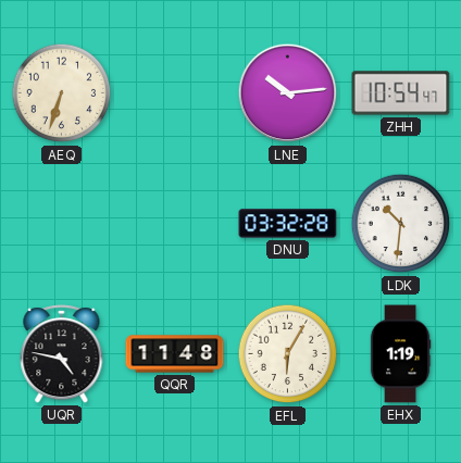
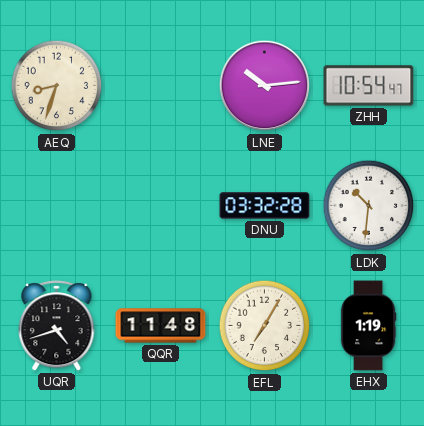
AEQ: 6:33 -> 8:33 (57, 86)
UQR: 4:47 -> 4:42 (57, 326)
EFL: 6:05 -> 7:05 (265, 326)
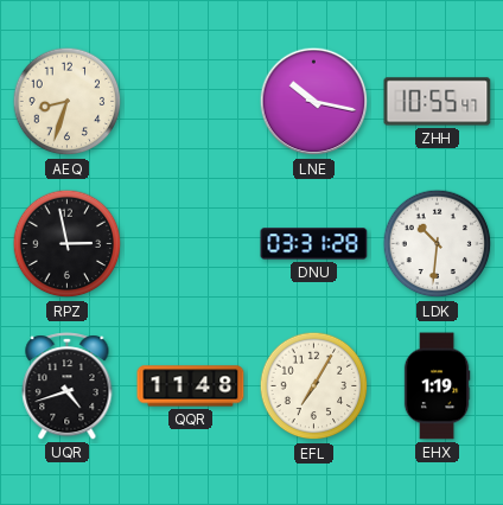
LNE: 10:14 -> 10:17 (314, 102)
ZHH: 10:54 -> 10:55 (438, 102)
RPZ: none -> 2:58 (68, 244)
DNU: 03:32 -> 03:31 (314, 244)
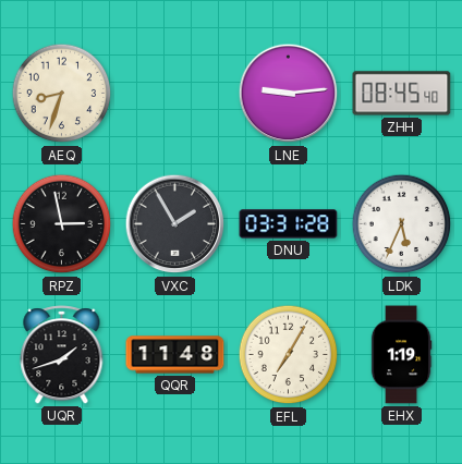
LNE: 10:17 -> 9:14 (289, 94)
ZHH: 10:55 -> 08:45 (402, 94)
VXC: none -> 1:55 (175, 224)
LDK: 10:31 -> 5:34 (402, 224)
UQR: 4:42 -> 1:42 (62, 355)
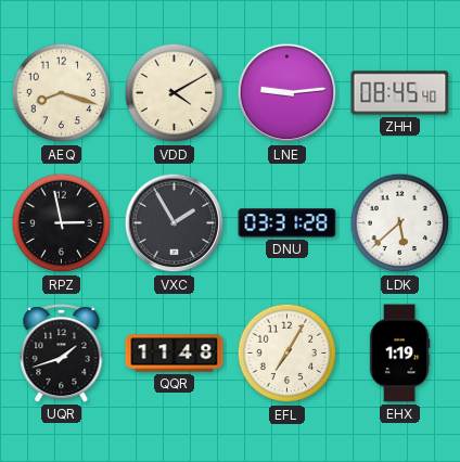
AEQ: 8:33 -> 8:18 (62, 93)
VDD: none -> 4:10 (175, 93)
LDK: 5:34 -> 5:38 (400, 223)
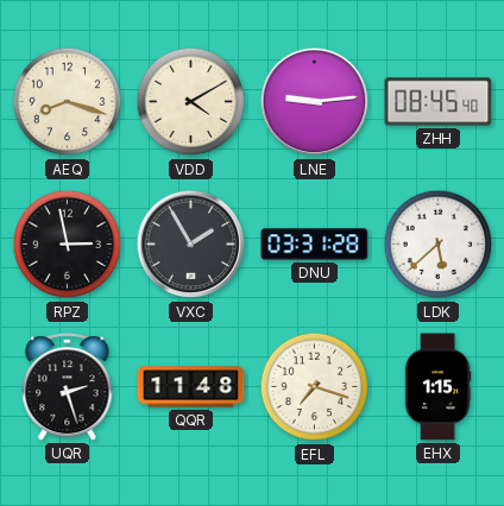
UQR: 1:42 -> 2:27 (68, 387)
EFL: 7:05 -> 7:18 (315, 387)
EHX: 1:19 -> 1:15 (437, 387)
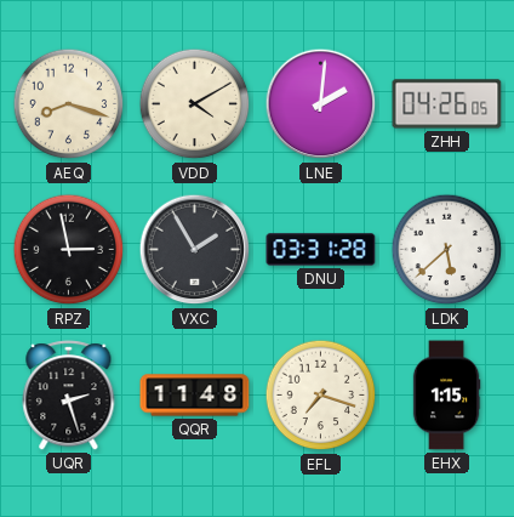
LNE: 9:14 -> 2:01 (321, 104)
ZHH: 08:45 -> 04:26 (447, 104)
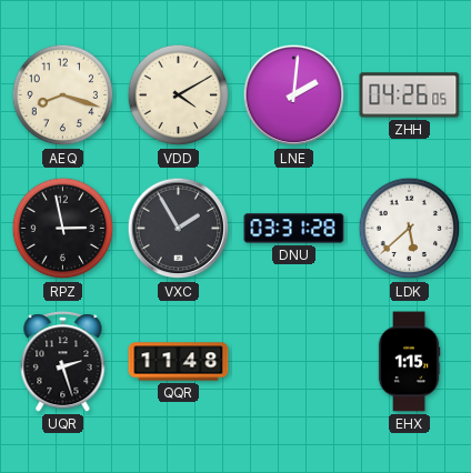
EFL: 7:18 -> none (321, 396)
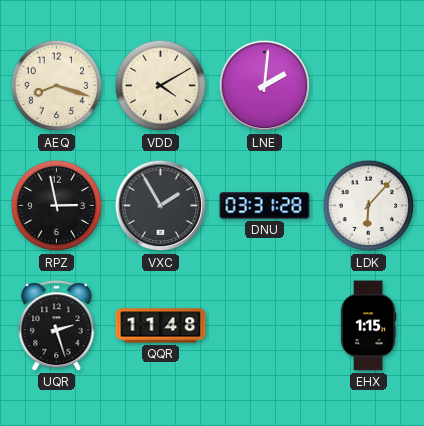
ZHH: 04:26 -> none (410, 95)
LDK: 5:38 -> 6:07 (369, 206)
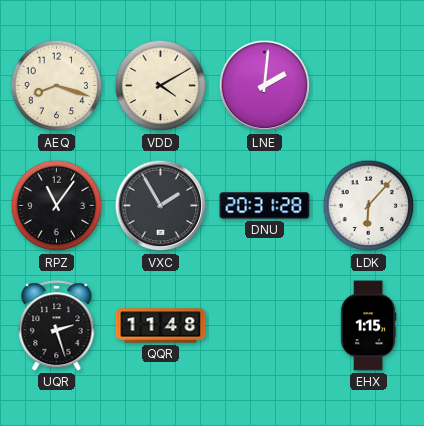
RPZ: 2:58 -> 11:06 (57, 206)
DNU: 03:31 -> 20:31 (265, 206)
